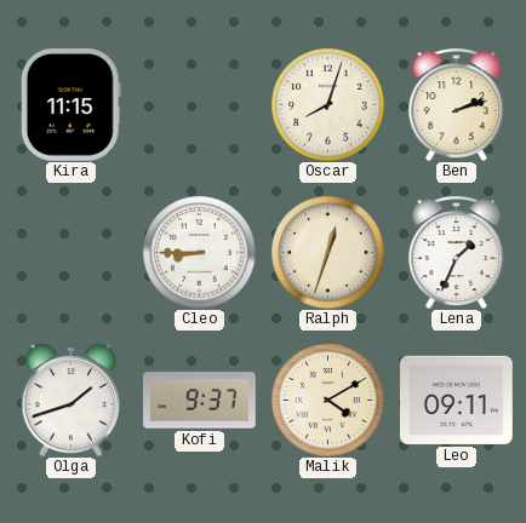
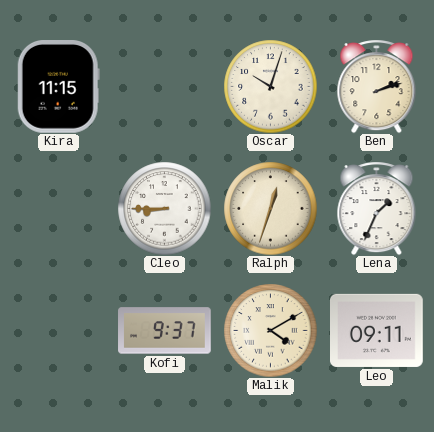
Oscar: 8:03 -> 10:03 (270, 86)
Olga: 1:42 -> none (72, 400)
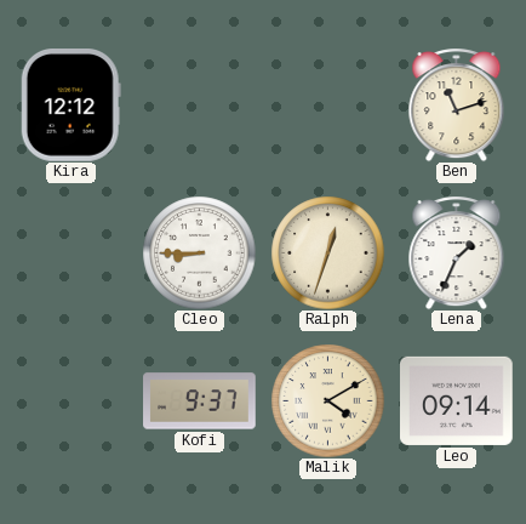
Kira: 11:15 -> 12:12 (70, 106)
Oscar: 10:03 -> none (270, 86)
Ben: 2:12 -> 11:12 (457, 104)
Leo: 09:11 -> 09:14 (457, 400)
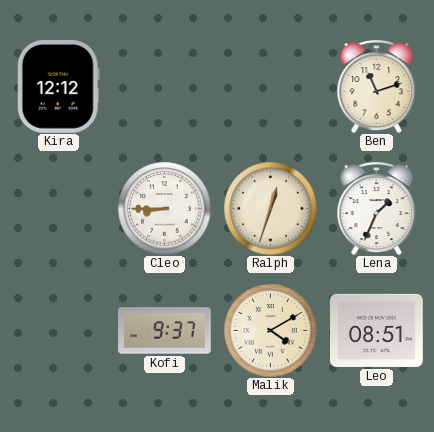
Leo: 09:14 -> 08:51 (377, 330)
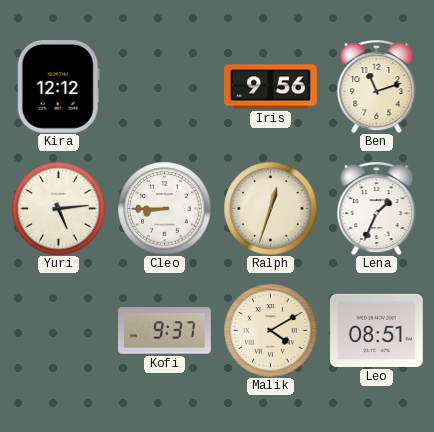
Iris: none -> 9:56 (271, 87)
Yuri: none -> 5:14 (58, 208)
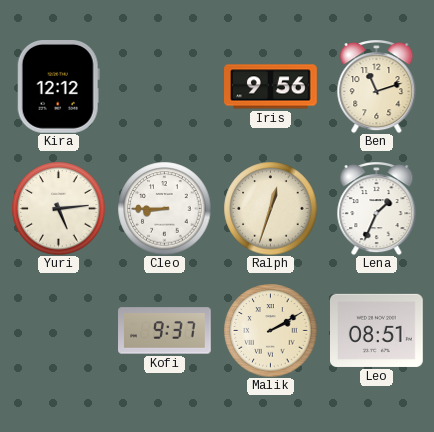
Malik: 4:10 -> 2:10 (270, 330)
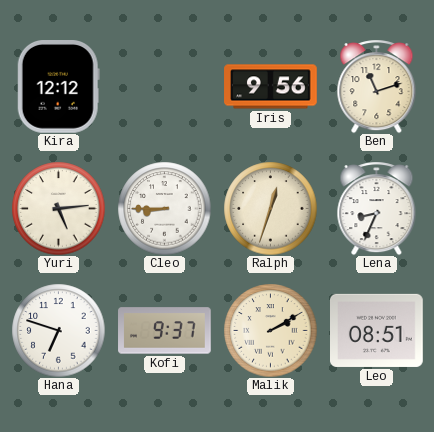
Lena: 1:34 -> 8:34 (377, 208)
Hana: none -> 6:48 (58, 330)
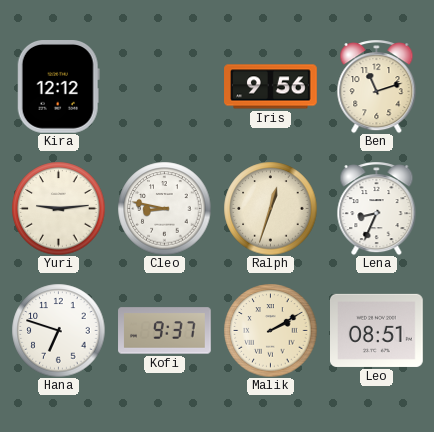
Yuri: 5:14 -> 9:14 (58, 208)
Cleo: 8:45 -> 8:47 (164, 208)
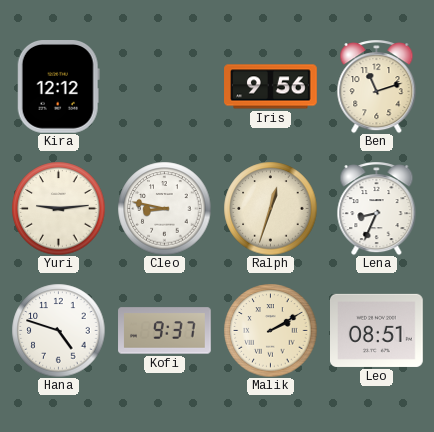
Hana: 6:48 -> 4:48 (58, 330)
